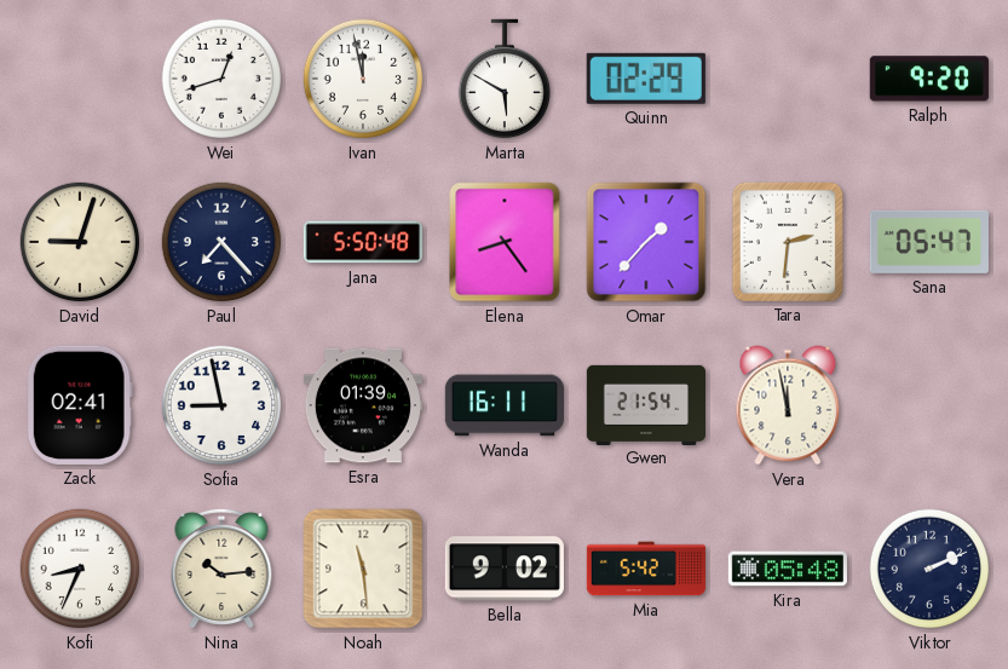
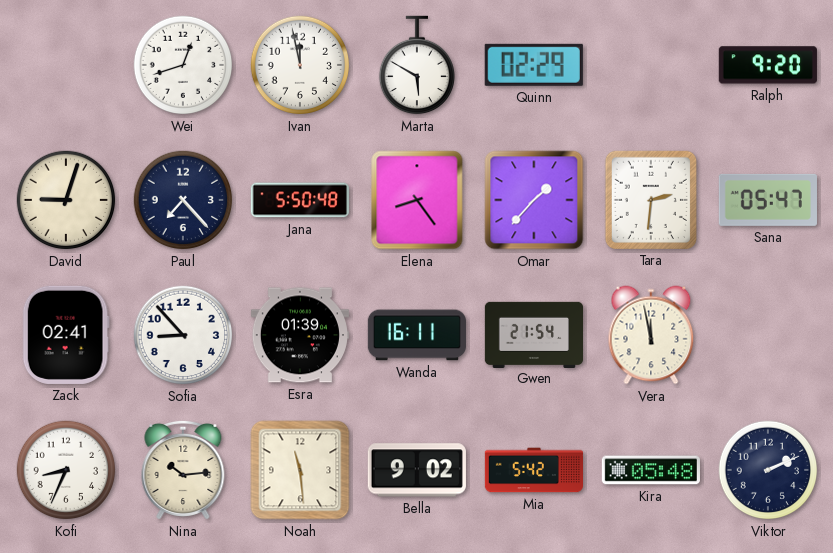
Sofia: 8:58 -> 8:53 (183, 335)
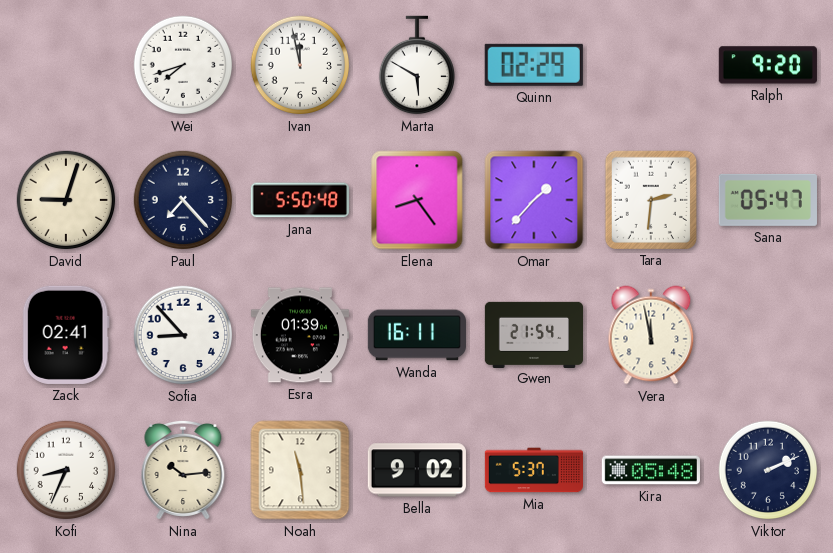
Wei: 12:42 -> 7:42 (183, 65)
Mia: 5:42 -> 5:37 (533, 470)
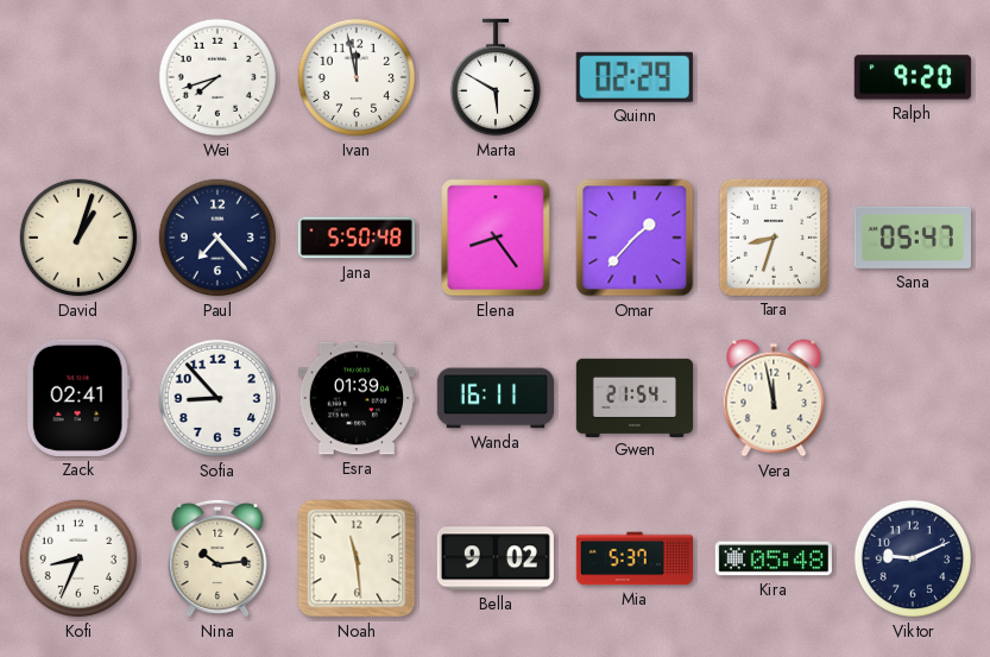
David: 9:03 -> 1:03 (78, 238)
Tara: 2:31 -> 8:33 (774, 238)
Viktor: 2:11 -> 9:11 (913, 558)
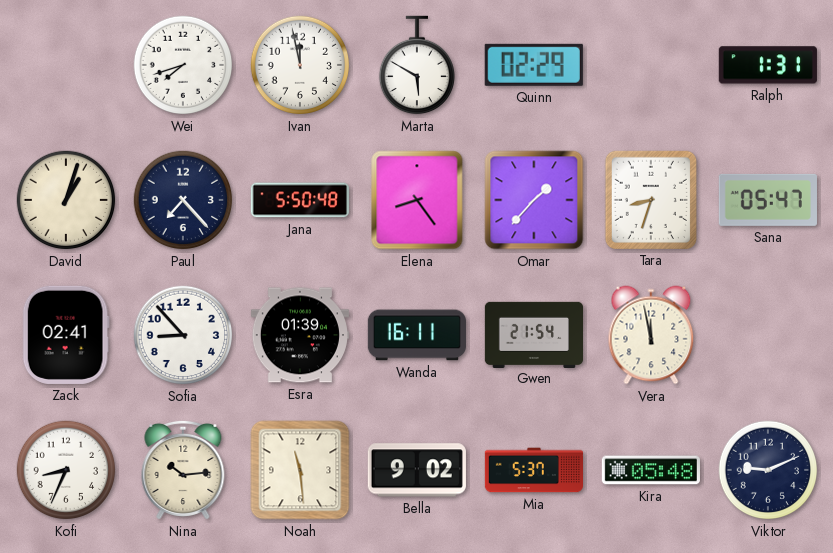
Ralph: 9:20 -> 1:31 (768, 65)
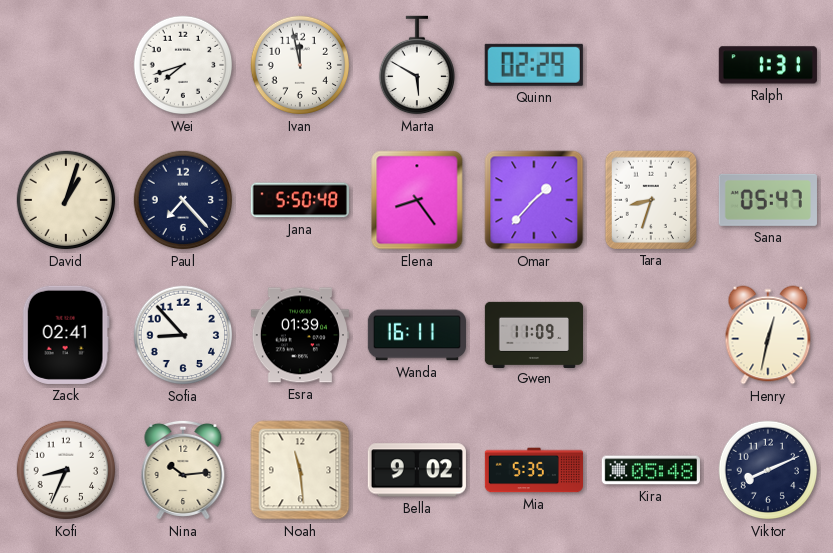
Gwen: 21:54 -> 11:09 (533, 334)
Vera: 11:58 -> none (651, 335)
Henry: none -> 12:32 (768, 335)
Mia: 5:37 -> 5:35 (533, 470)
Viktor: 9:11 -> 8:11 (768, 470)
